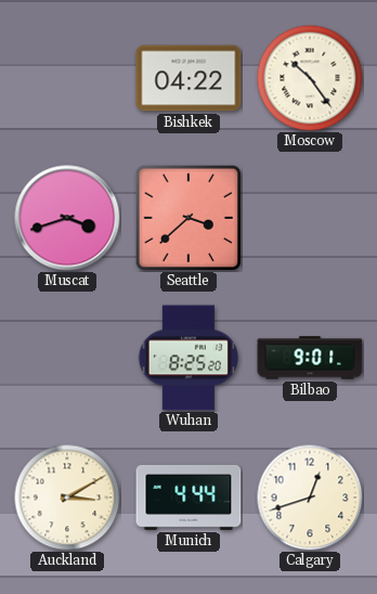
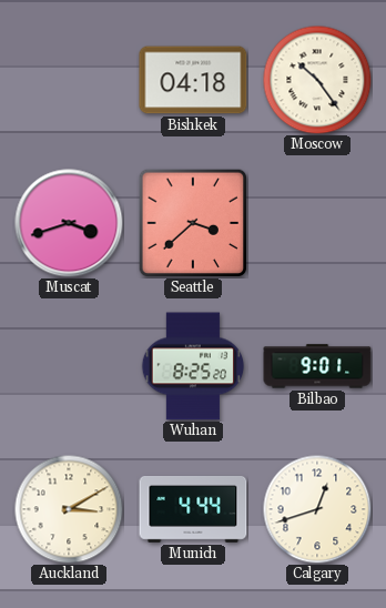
Bishkek: 04:22 -> 04:18 (193, 80)
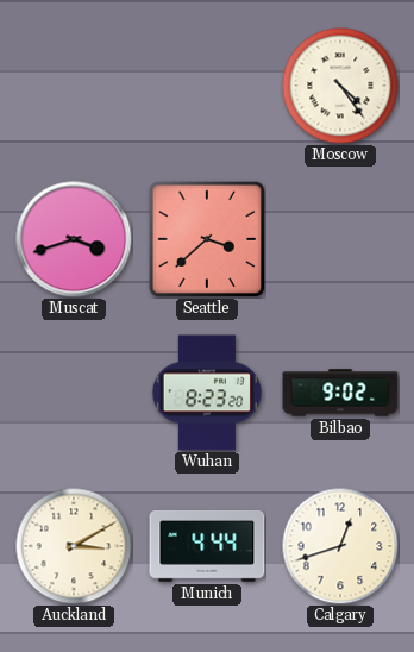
Bishkek: 04:18 -> none (193, 80)
Moscow: 10:24 -> 4:24 (340, 86)
Wuhan: 8:25 -> 8:23 (207, 393)
Bilbao: 9:01 -> 9:02 (340, 393)
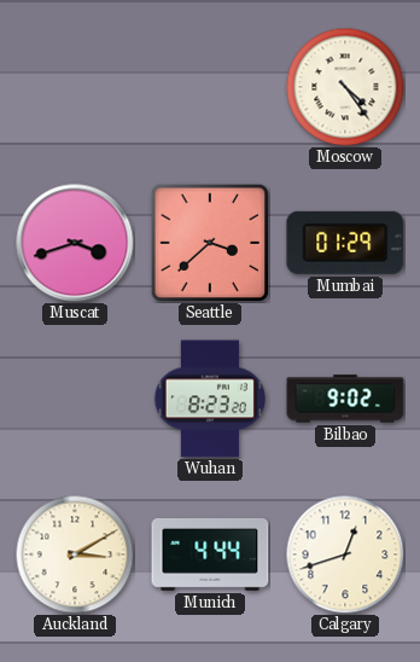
Mumbai: none -> 01:29 (345, 243)
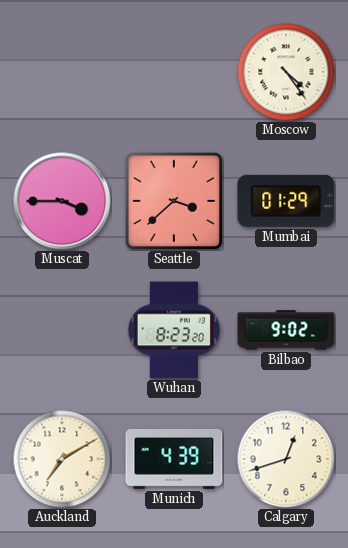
Muscat: 3:42 -> 3:45 (62, 201)
Auckland: 3:10 -> 7:10 (62, 459)
Munich: 4:44 -> 4:39 (174, 459)
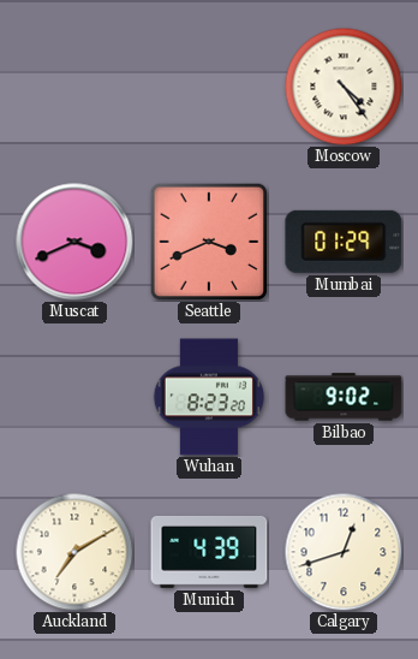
Muscat: 3:45 -> 3:41 (74, 242)
Seattle: 3:38 -> 3:41 (209, 242)
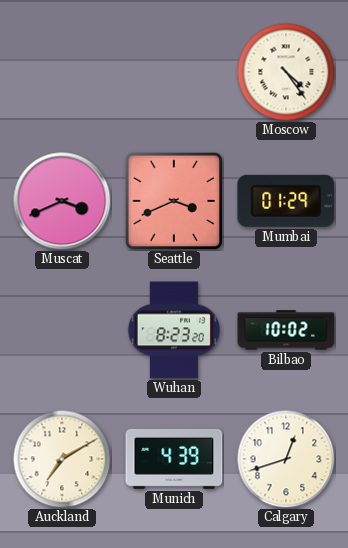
Bilbao: 9:02 -> 10:02 (286, 330)
